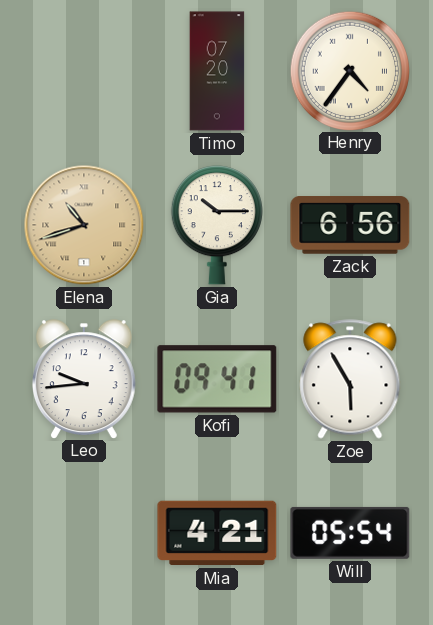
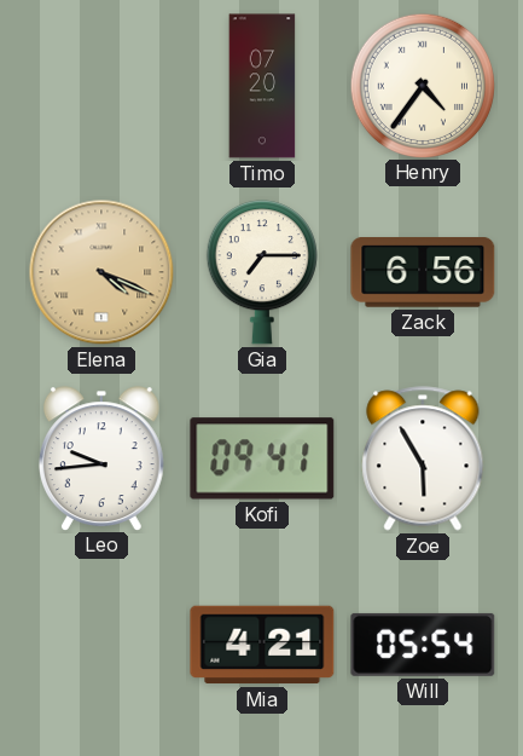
Elena: 10:42 -> 4:19 (101, 272)
Gia: 10:15 -> 7:15 (262, 272)
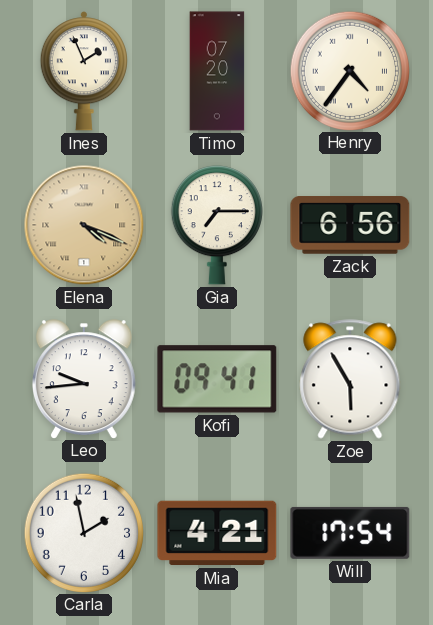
Ines: none -> 1:56 (84, 71)
Carla: none -> 1:58 (83, 532)
Will: 05:54 -> 17:54 (350, 533)
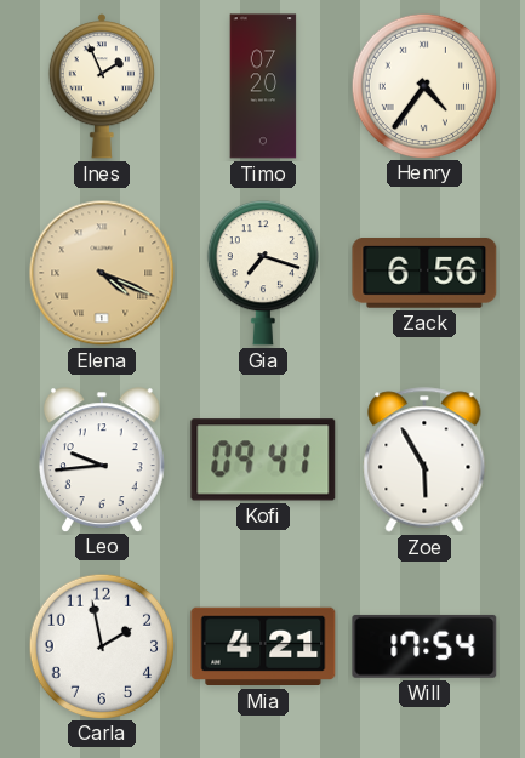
Gia: 7:15 -> 7:18 (263, 273)
